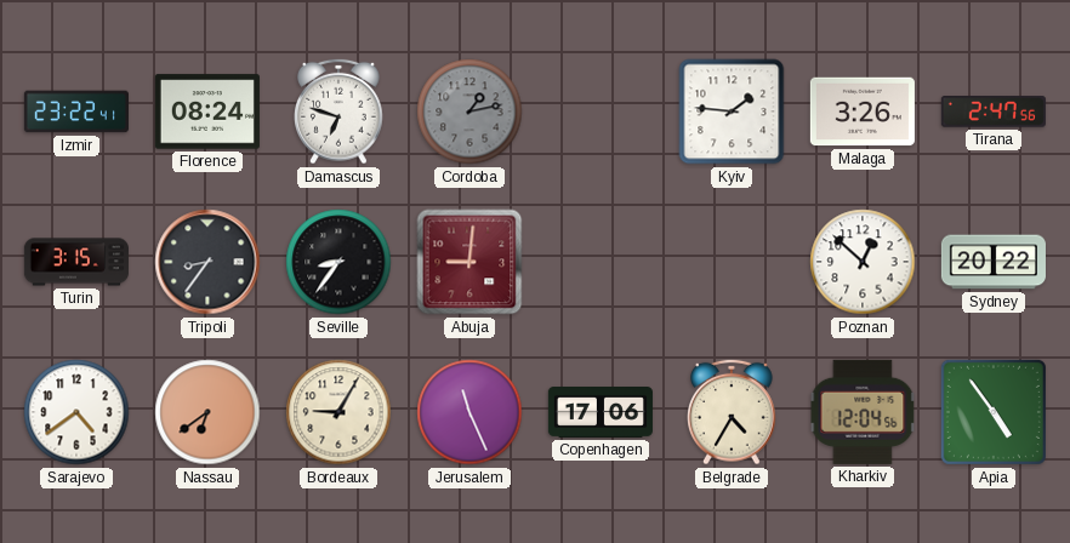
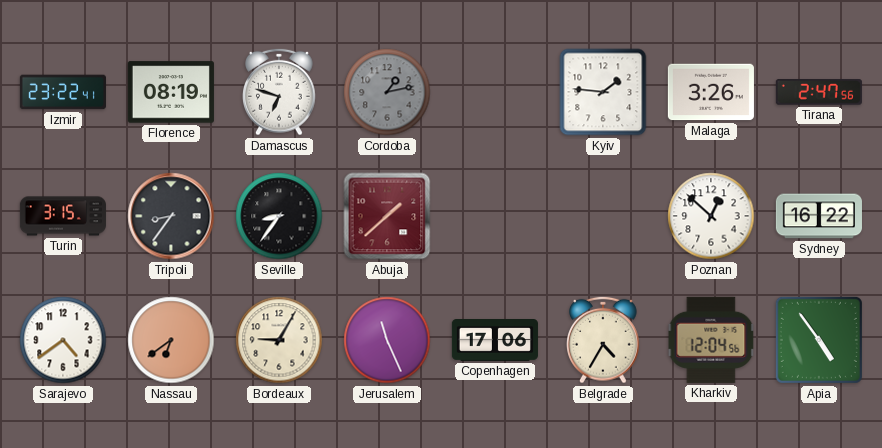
Florence: 08:24 -> 08:19 (171, 92)
Abuja: 9:01 -> 1:38 (387, 216)
Sydney: 20:22 -> 16:22 (819, 216)
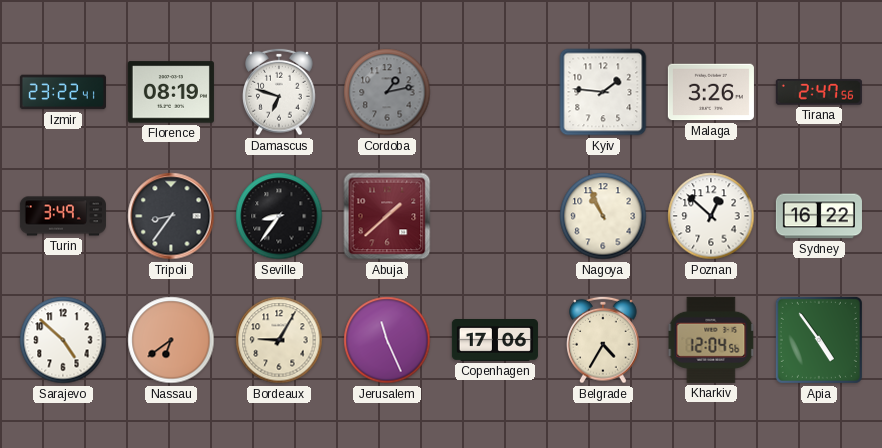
Turin: 3:15 -> 3:49 (63, 216)
Nagoya: none -> 10:56 (603, 216)
Sarajevo: 4:39 -> 4:52 (63, 340)
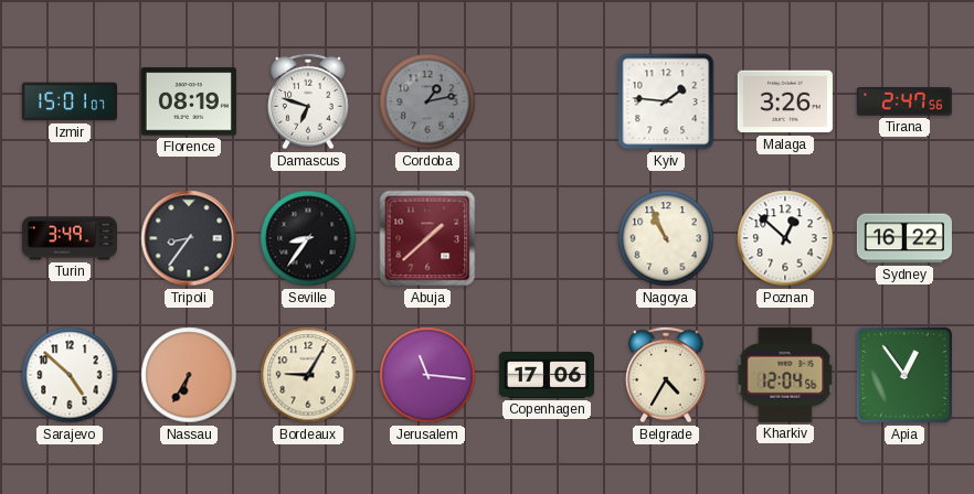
Izmir: 23:22 -> 15:01 (70, 101)
Nassau: 6:39 -> 6:35 (189, 375)
Jerusalem: 11:26 -> 11:16 (427, 375)
Apia: 4:54 -> 12:54 (904, 375)
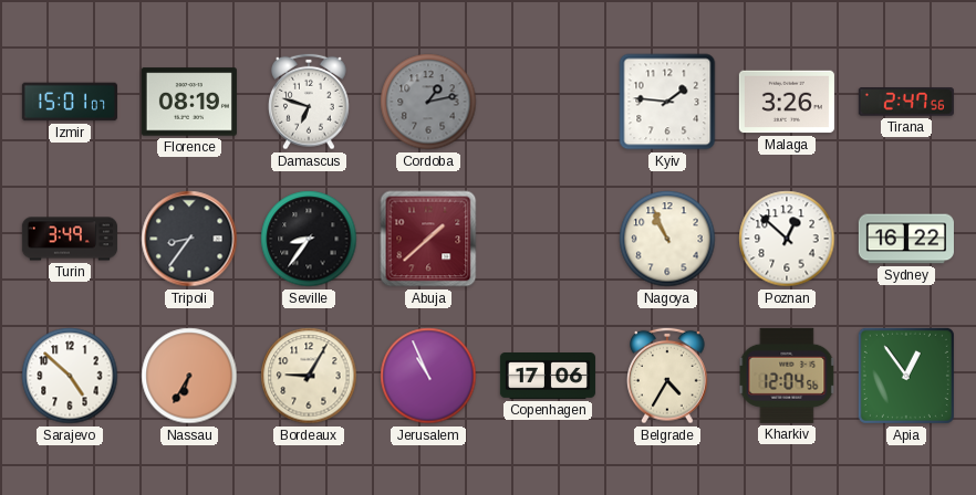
Jerusalem: 11:16 -> 10:56 (428, 376)
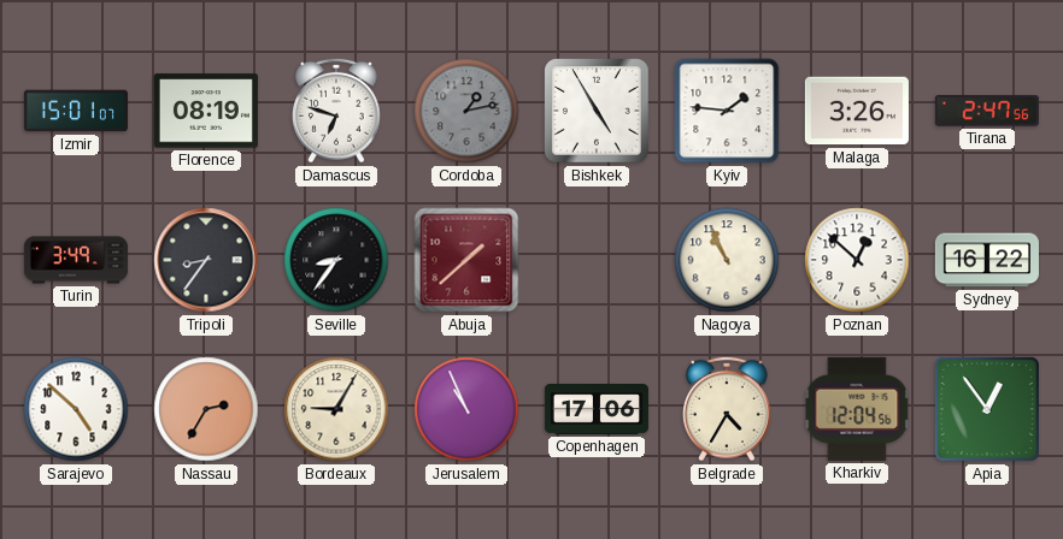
Bishkek: none -> 4:55 (597, 111)
Nassau: 6:35 -> 2:35 (206, 409)
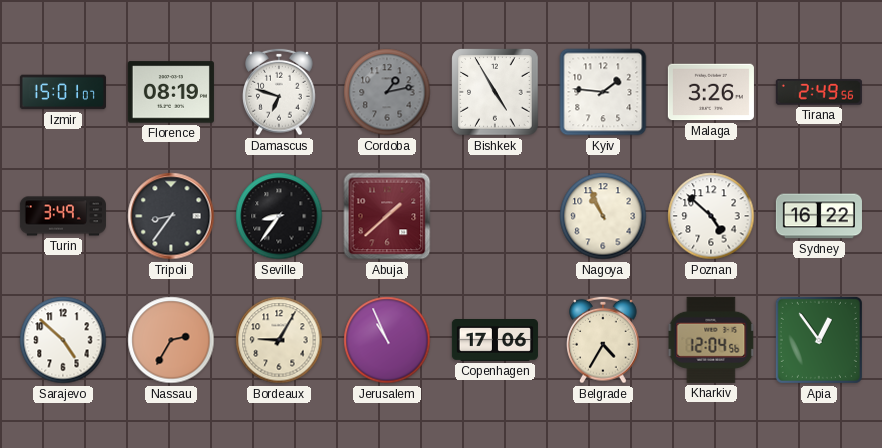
Tirana: 2:47 -> 2:49 (819, 92)
Poznan: 12:52 -> 4:52 (711, 216)
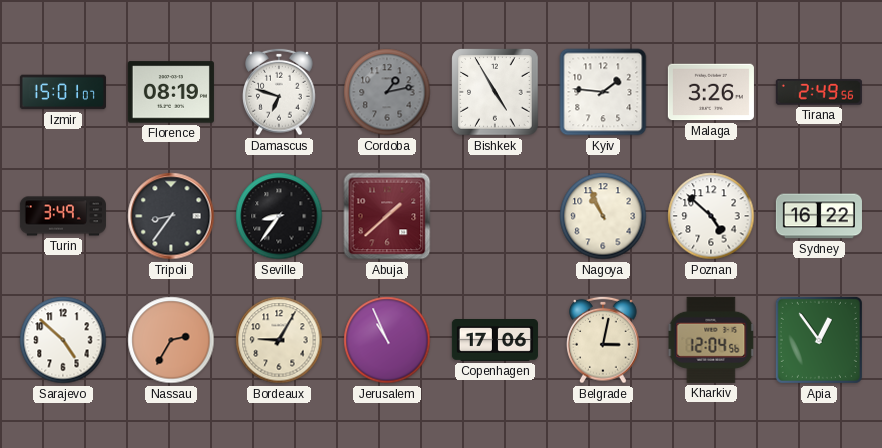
Belgrade: 4:35 -> 3:02 (604, 340)
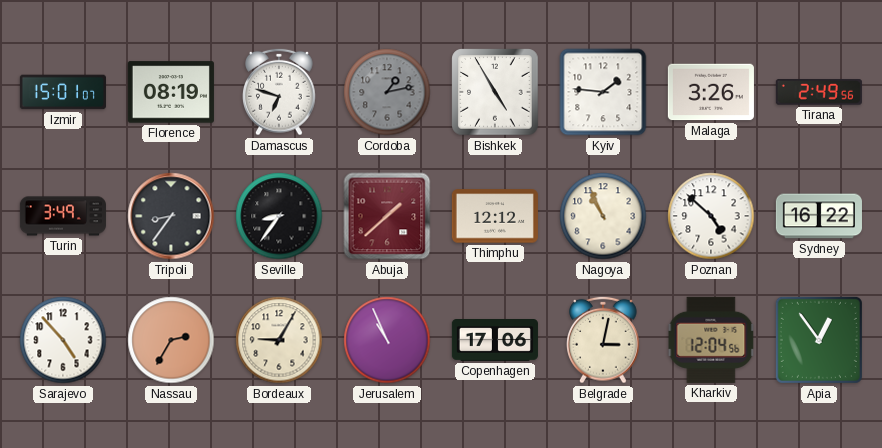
Thimphu: none -> 12:12 (495, 216)
Sarajevo: 4:52 -> 4:53 (63, 340)
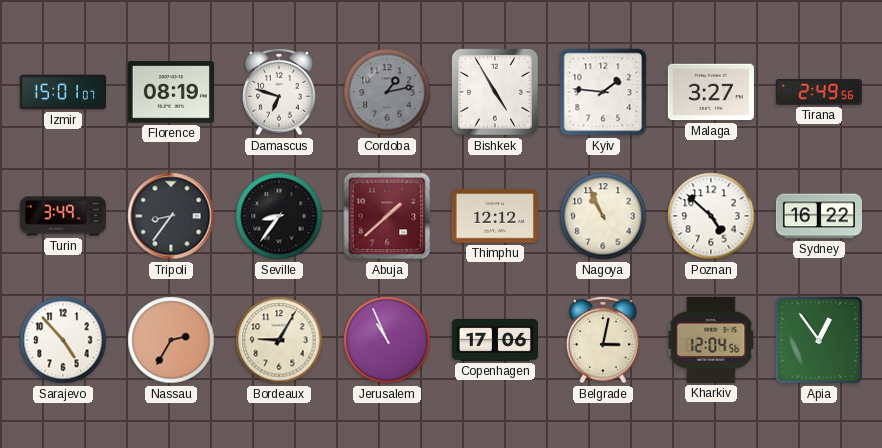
Malaga: 3:26 -> 3:27 (711, 92)
